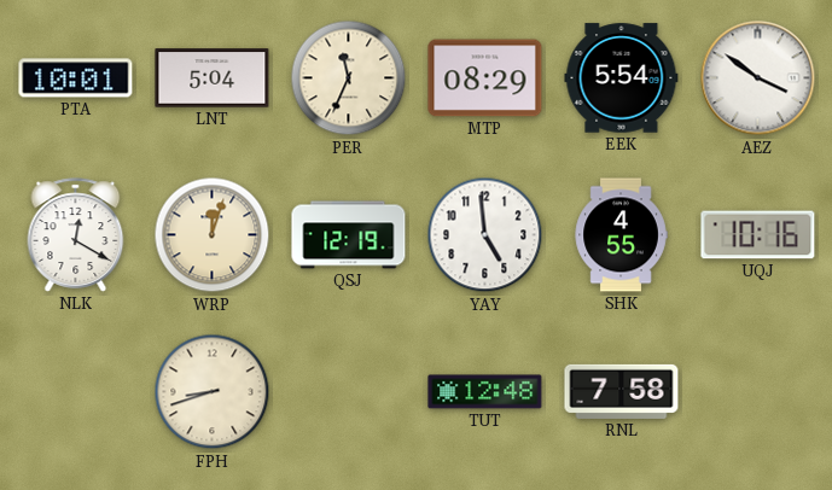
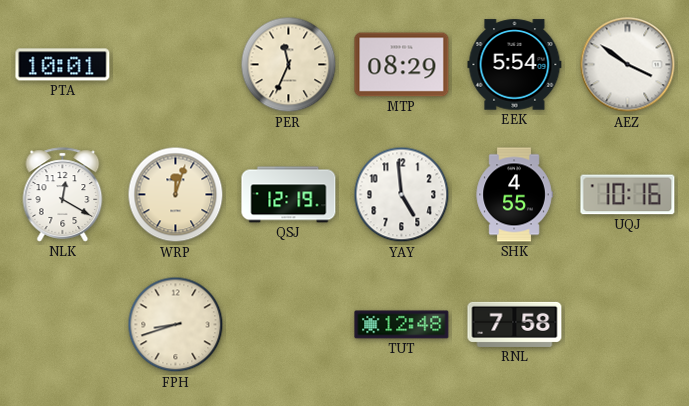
LNT: 5:04 -> none (213, 78)
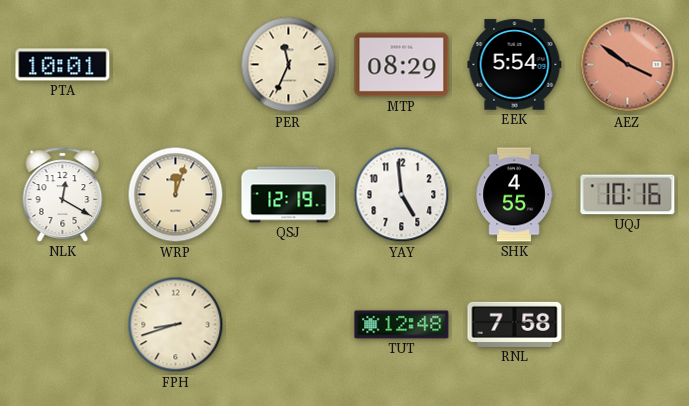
AEZ dial: white -> salmon (628, 65)
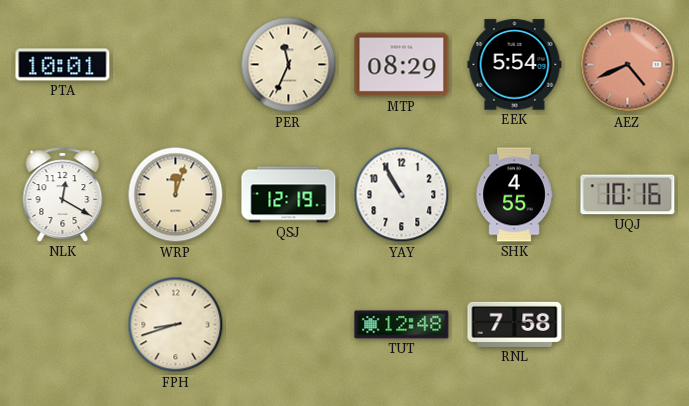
AEZ: 3:51 -> 4:41 (628, 65)
YAY: 4:59 -> 10:55 (402, 195)
